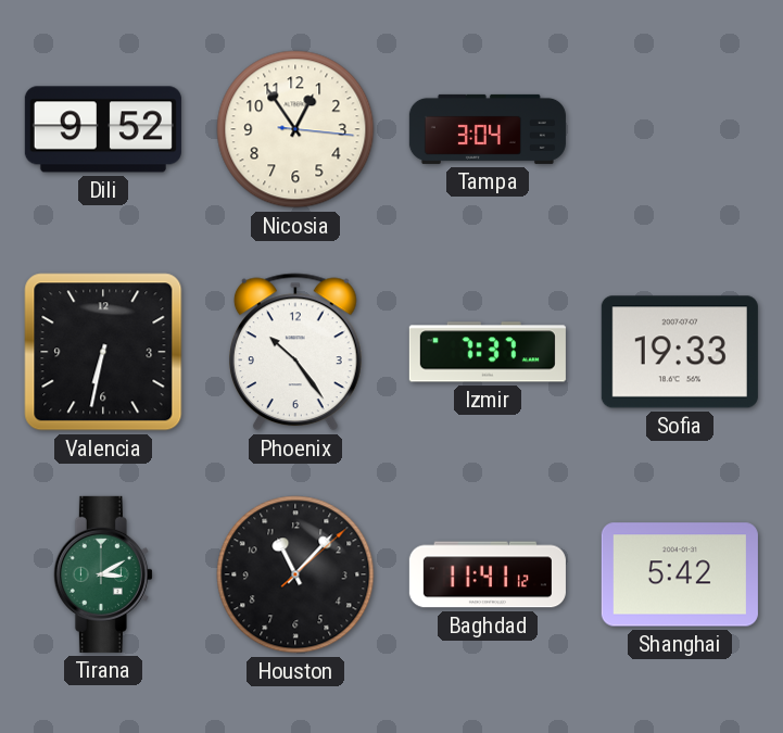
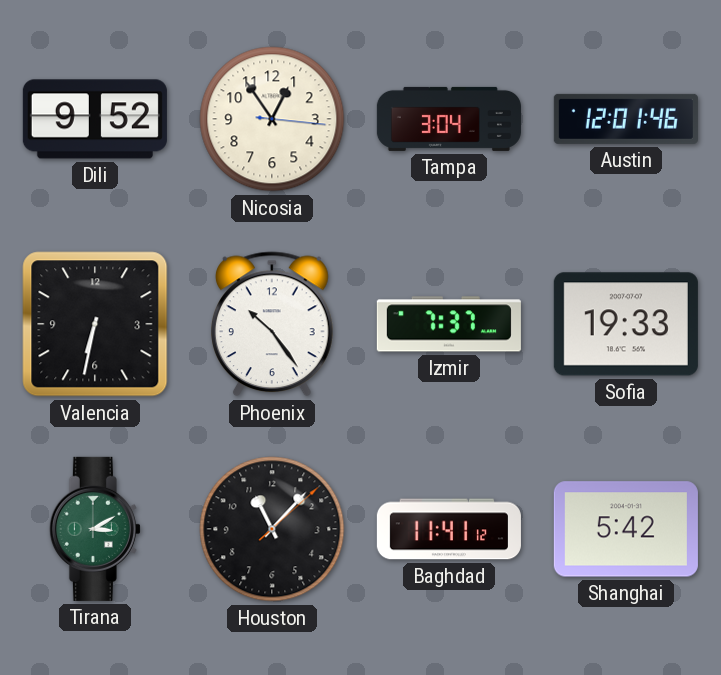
Austin: none -> 12:01 (626, 119)
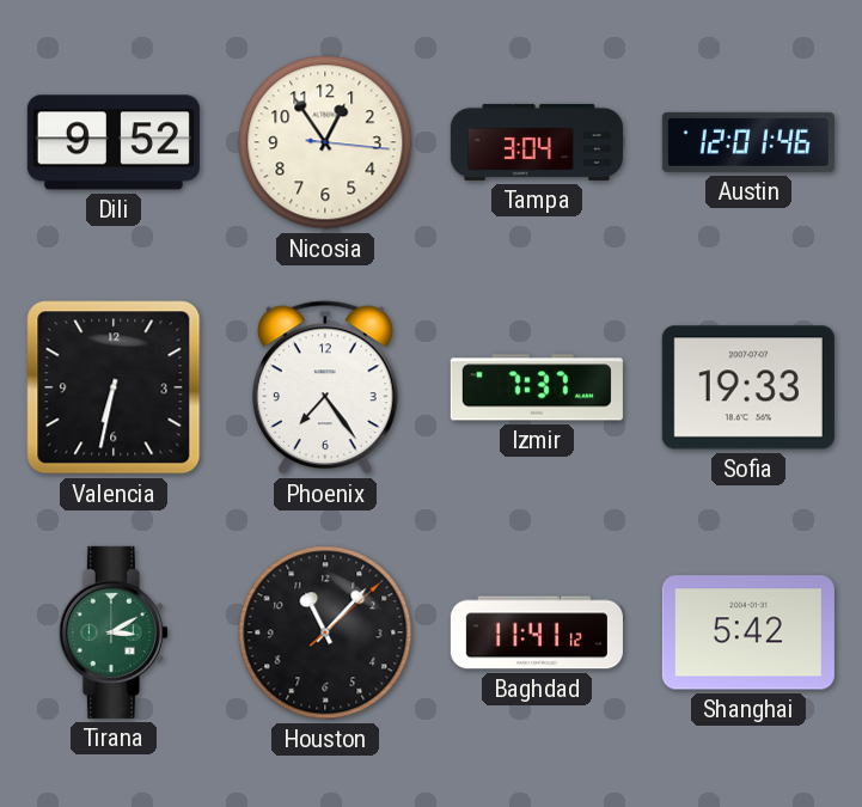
Phoenix: 10:24 -> 7:24 (325, 387)
